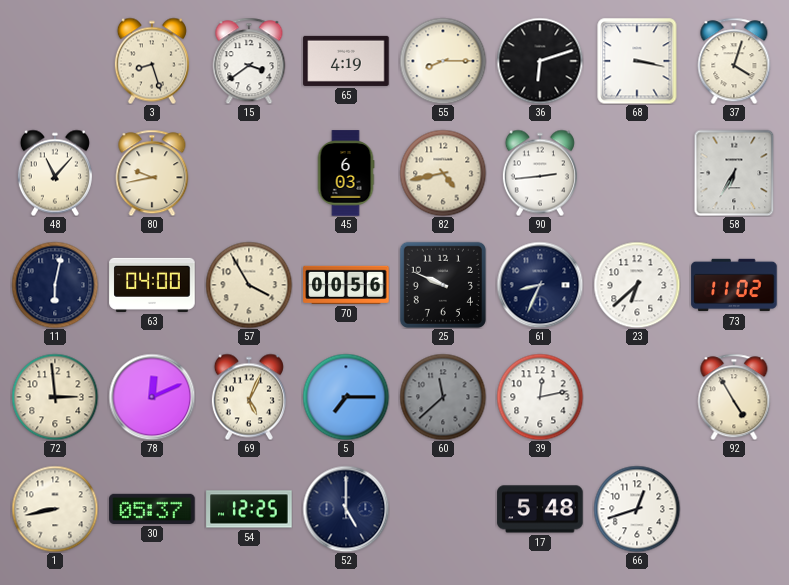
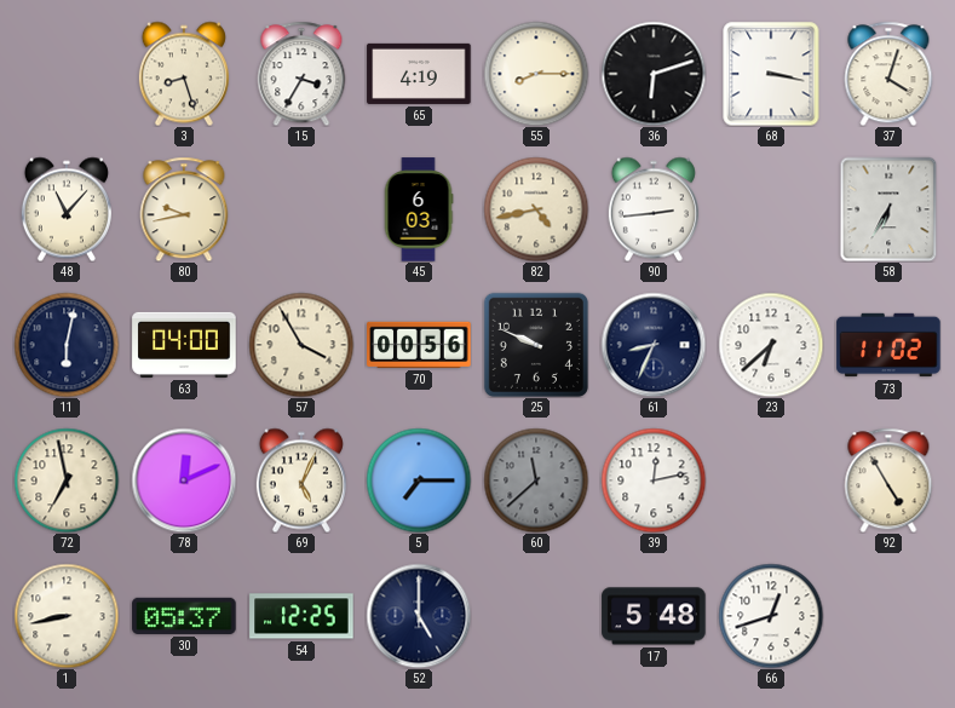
15: 3:39 -> 3:35 (301, 74)
72: 2:59 -> 6:58 (67, 480)
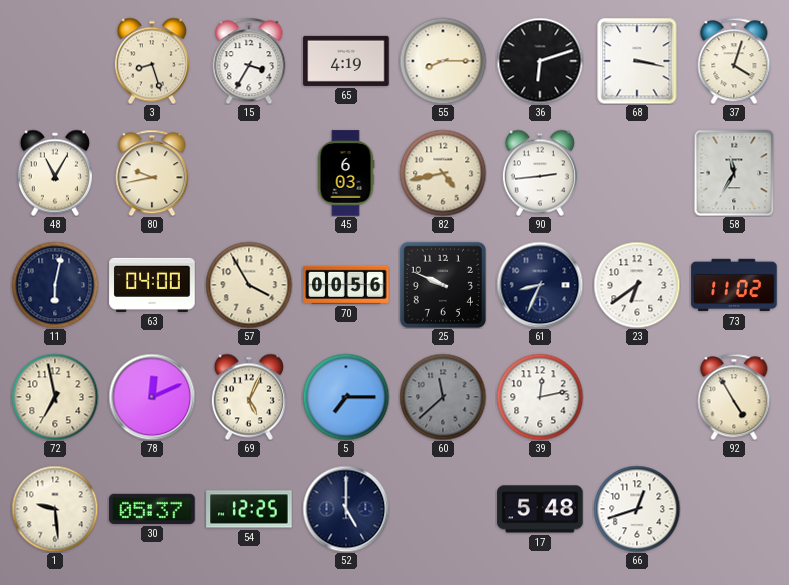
48: 11:07 -> 11:05 (55, 173)
58: 6:35 -> 11:35 (734, 173)
23: 6:38 -> 6:39 (637, 285)
1: 8:43 -> 9:29 (55, 509)
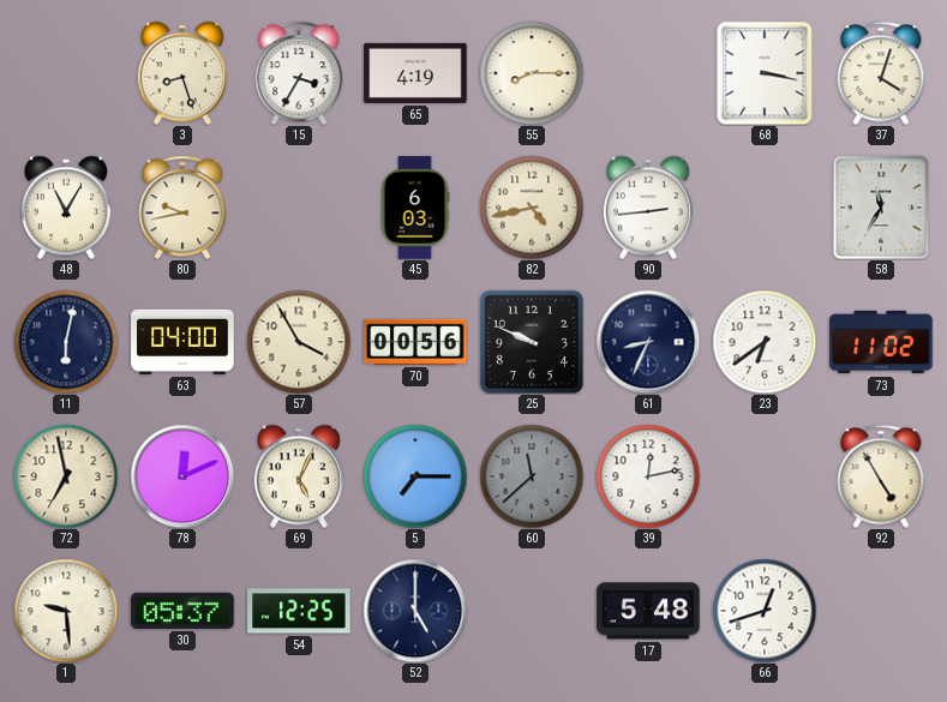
36: 6:12 -> none (540, 61)
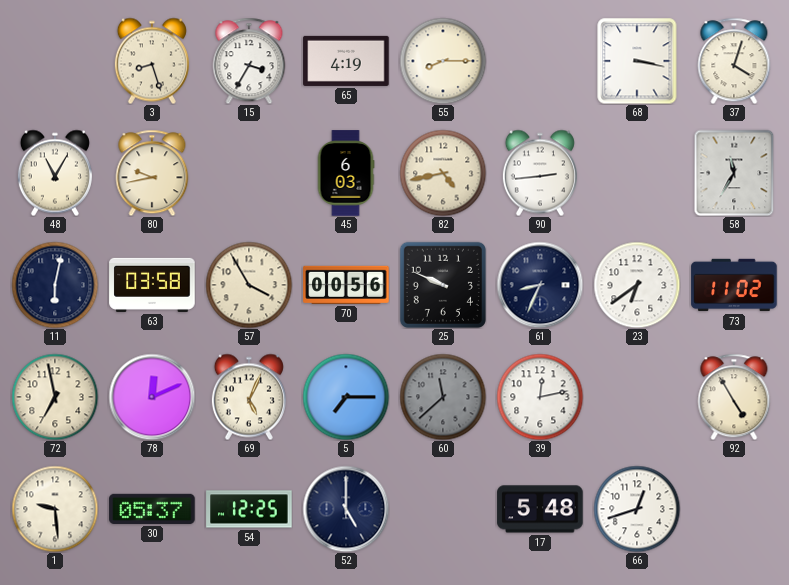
63: 04:00 -> 03:58 (152, 285)
